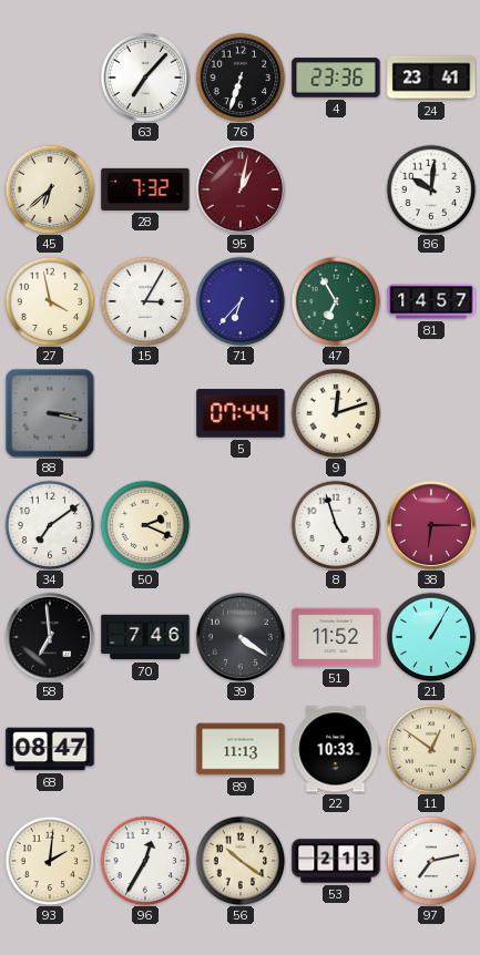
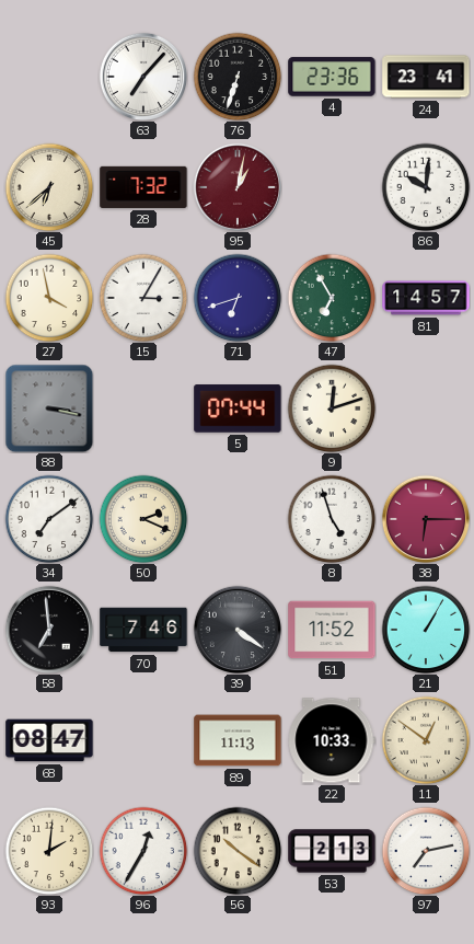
71: 6:37 -> 6:42 (238, 298)
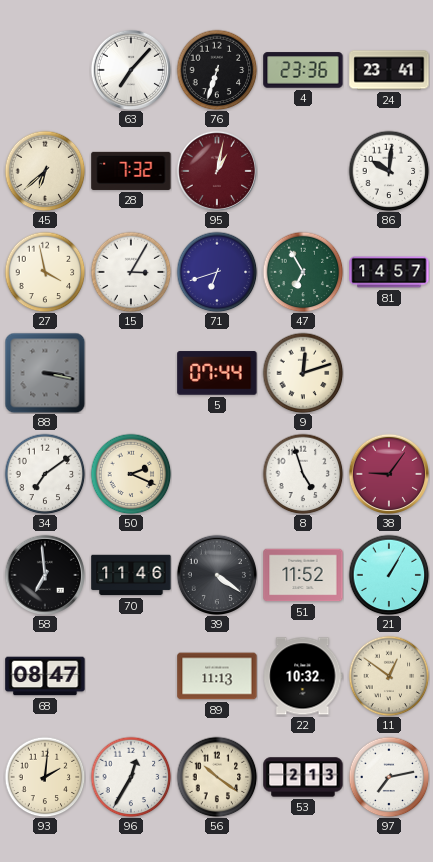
38: 6:15 -> 9:06 (388, 473)
70: 7:46 -> 11:46 (131, 575)
22: 10:33 -> 10:32 (303, 676)
